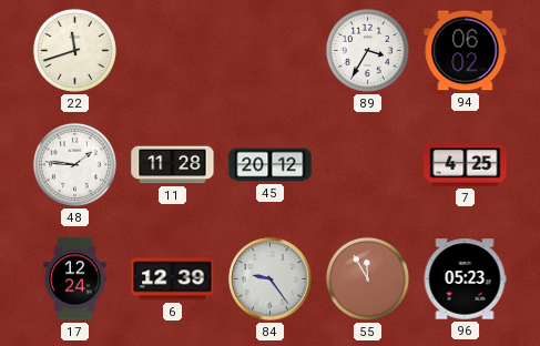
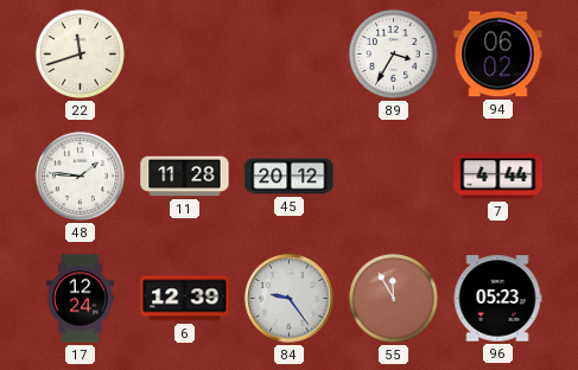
7: 4:25 -> 4:44 (498, 177)
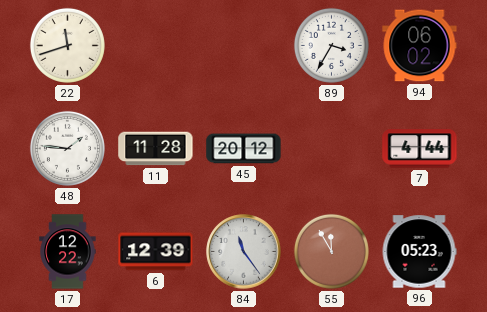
17: 12:24 -> 12:22 (68, 252)
84: 9:24 -> 11:24 (244, 252)
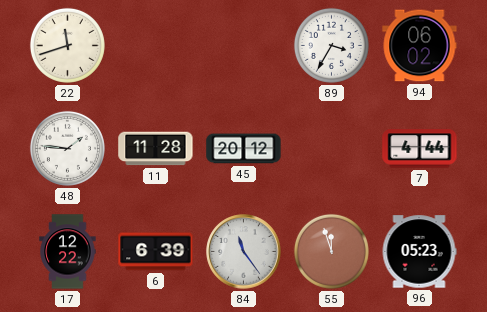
6: 12:39 -> 6:39 (156, 252)
55: 11:55 -> 11:57 (331, 251)
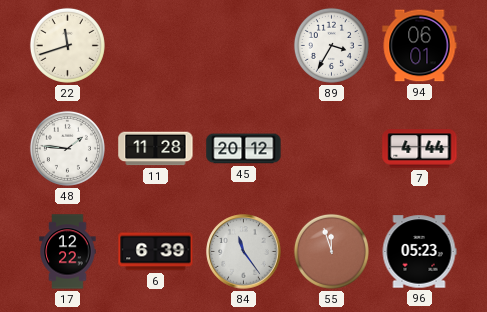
94: 06:02 -> 06:01 (420, 46)
